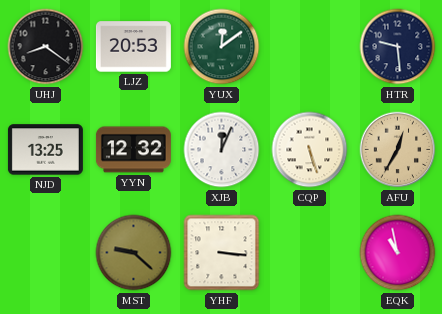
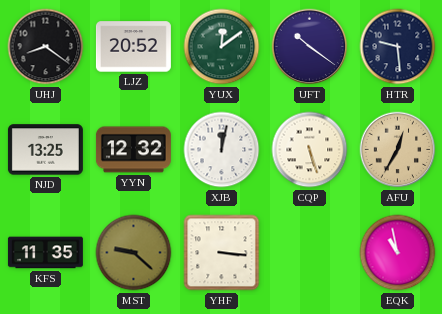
LJZ: 20:53 -> 20:52 (133, 47)
UFT: none -> 10:21 (310, 47)
XJB: 12:04 -> 12:02 (222, 150)
KFS: none -> 11:35 (45, 253)
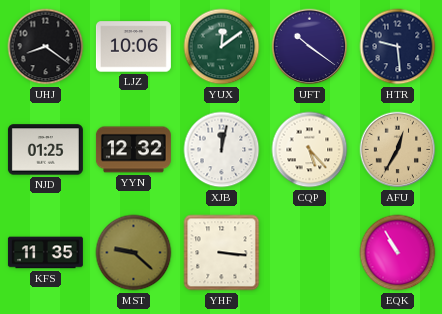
LJZ: 20:52 -> 10:06 (133, 47)
NJD: 13:25 -> 01:25 (45, 150)
CQP: 5:27 -> 5:23 (310, 150)
EQK: 10:58 -> 10:55 (398, 253)
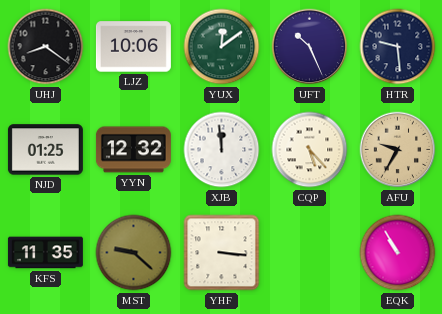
UFT: 10:21 -> 10:26 (310, 47)
XJB: 12:02 -> 11:59 (222, 150)
AFU: 12:35 -> 9:35 (398, 150)
